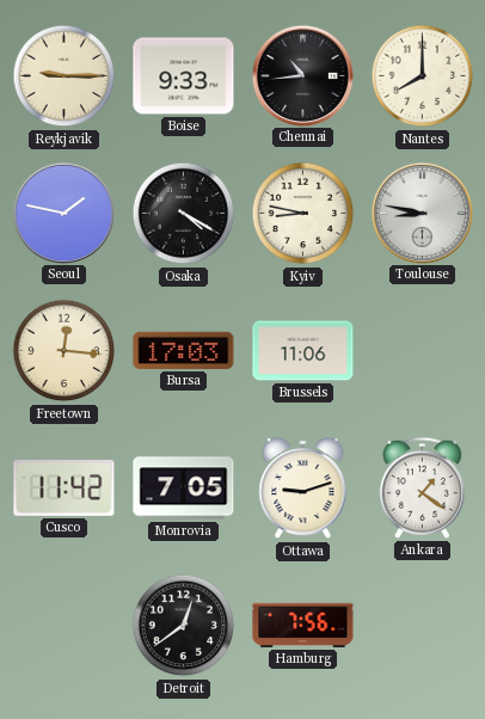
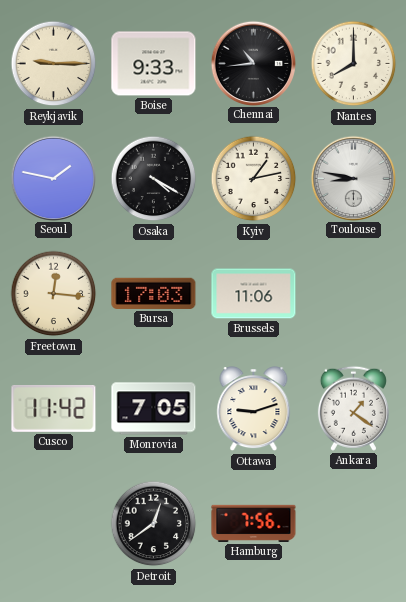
Kyiv: 8:47 -> 1:13 (254, 179)
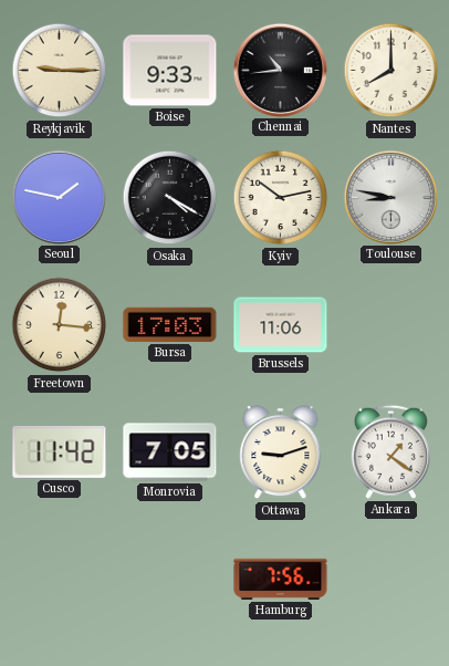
Kyiv: 1:13 -> 10:13 (281, 198)
Detroit: 12:39 -> none (154, 524)
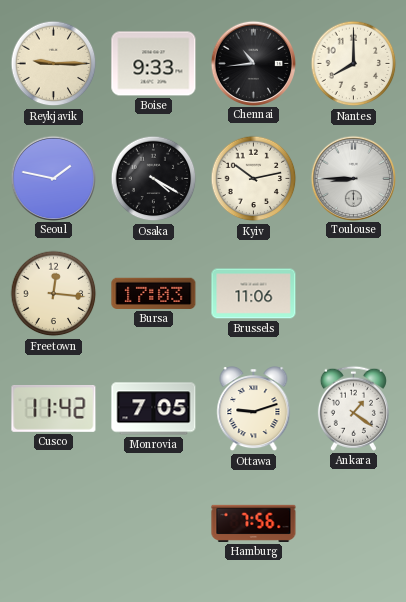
Toulouse: 8:47 -> 8:45 (353, 178)
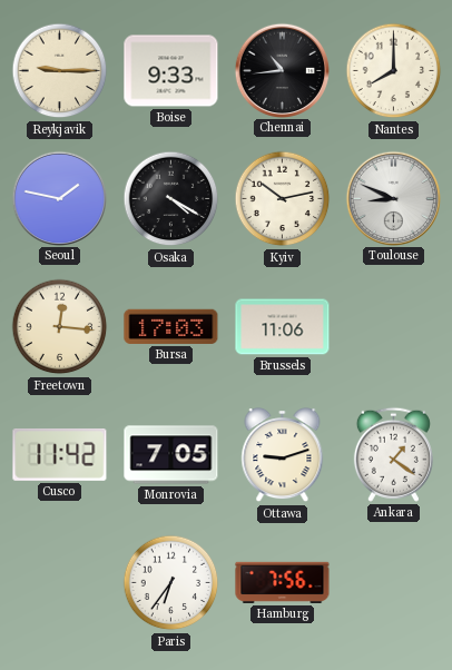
Toulouse: 8:45 -> 8:49 (393, 198)
Paris: none -> 6:36 (171, 583)
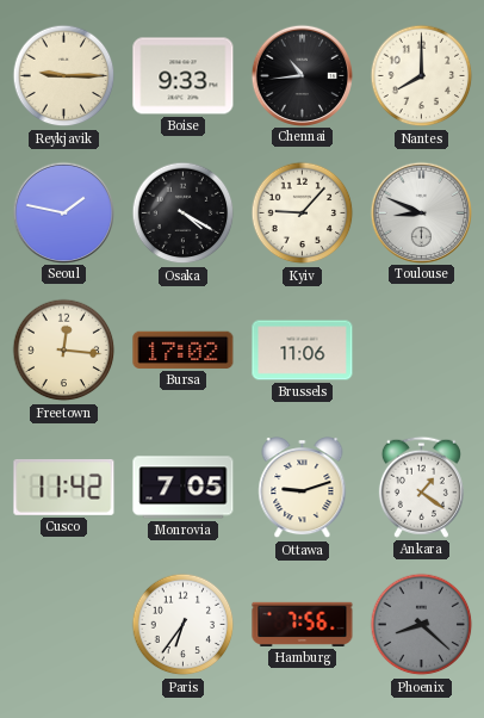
Kyiv: 10:13 -> 9:07 (303, 213)
Bursa: 17:03 -> 17:02 (184, 349)
Phoenix: none -> 8:22 (422, 625)
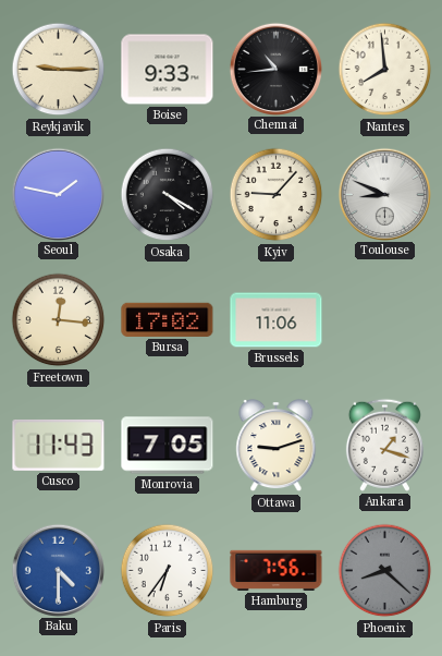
Nantes: 8:00 -> 7:59 (385, 70)
Cusco: 11:42 -> 11:43 (59, 446)
Ankara: 1:21 -> 1:18 (384, 445)
Baku: none -> 4:30 (58, 570)
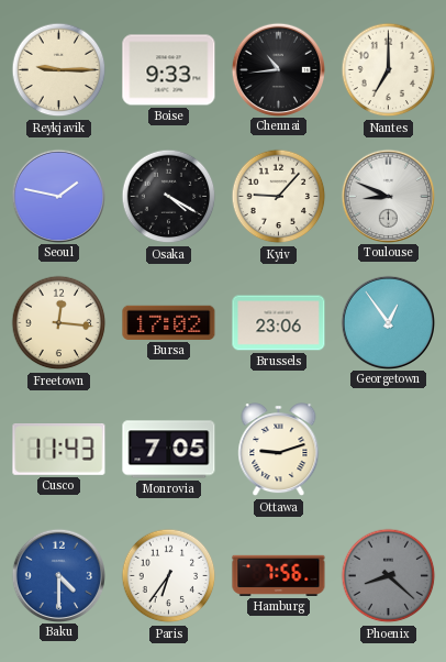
Nantes: 7:59 -> 7:00 (389, 70)
Brussels: 11:06 -> 23:06 (279, 323)
Georgetown: none -> 12:54 (388, 322)
Ankara: 1:18 -> none (384, 445)
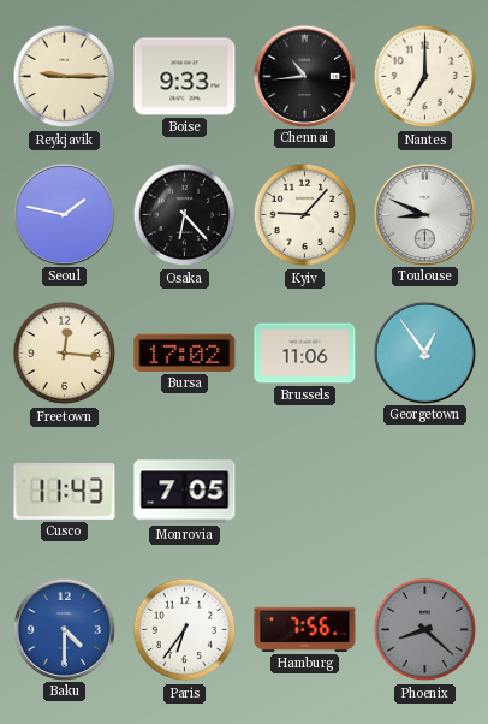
Osaka: 4:20 -> 6:23 (185, 215)
Brussels: 23:06 -> 11:06 (305, 354)
Ottawa: 9:12 -> none (279, 450)
